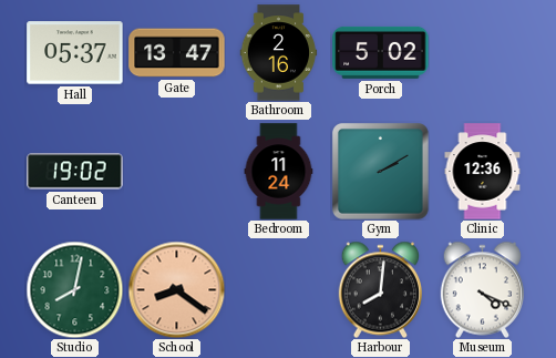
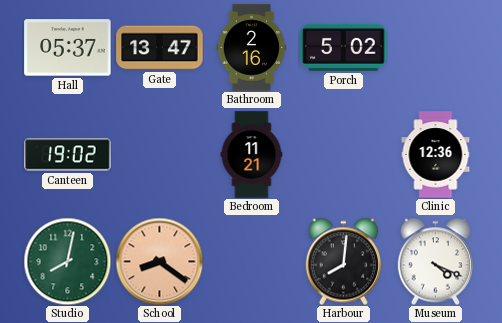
Bedroom: 11:24 -> 11:21 (252, 155)
Gym: 2:10 -> none (380, 171)
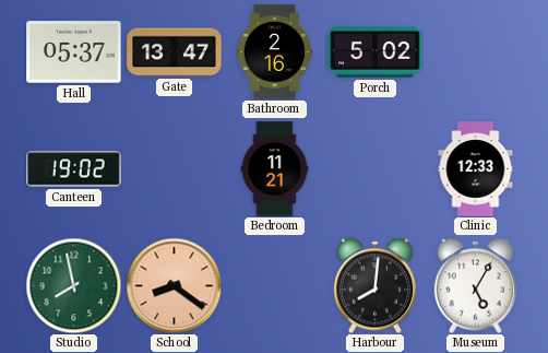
Clinic: 12:36 -> 12:33 (476, 169)
Studio: 8:02 -> 7:58 (73, 285)
Museum: 4:19 -> 5:05 (475, 285)
